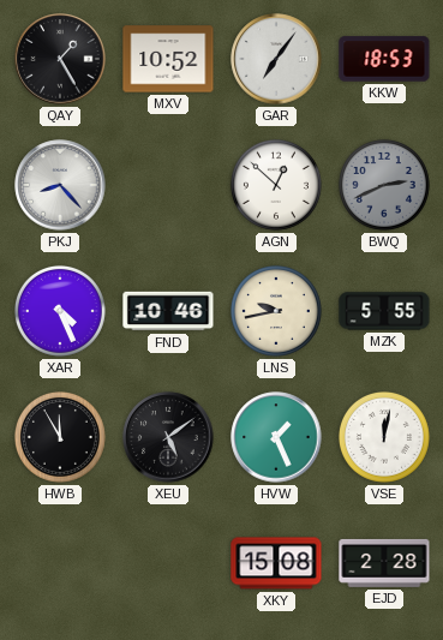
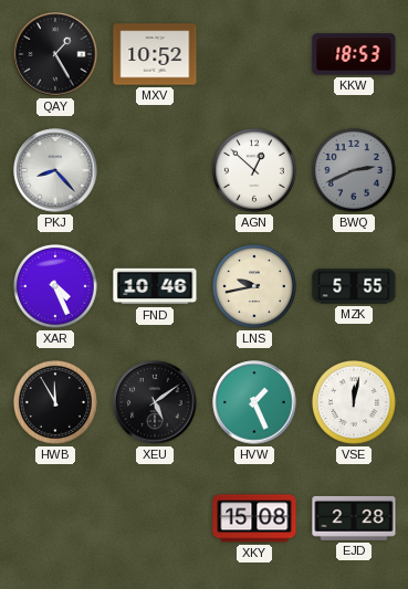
GAR: 7:06 -> none (276, 59)
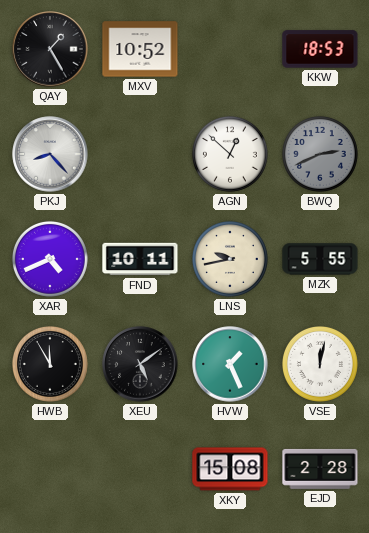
XAR: 4:26 -> 4:41 (50, 259)
FND: 10:46 -> 10:11 (140, 259)
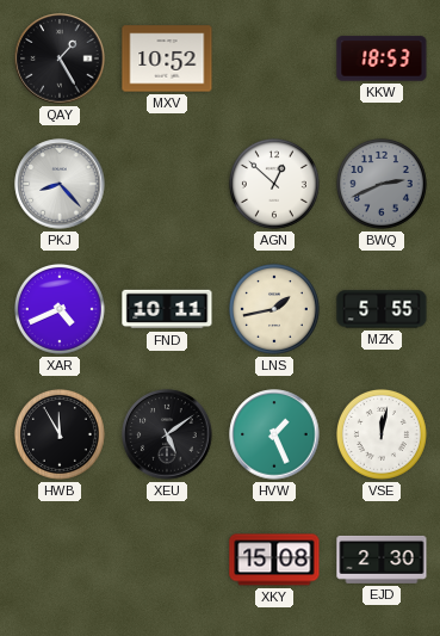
LNS: 9:43 -> 1:43 (274, 309)
EJD: 2:28 -> 2:30 (382, 560)
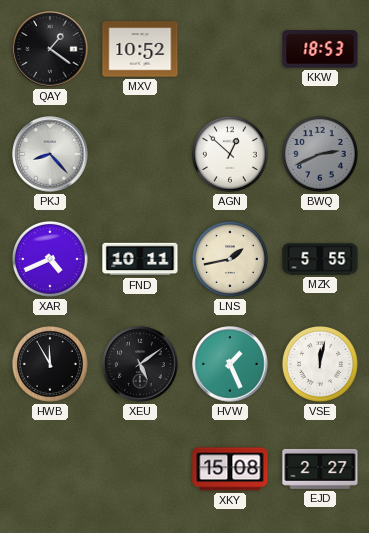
QAY: 1:25 -> 1:21 (50, 49)
EJD: 2:30 -> 2:27 (320, 469)
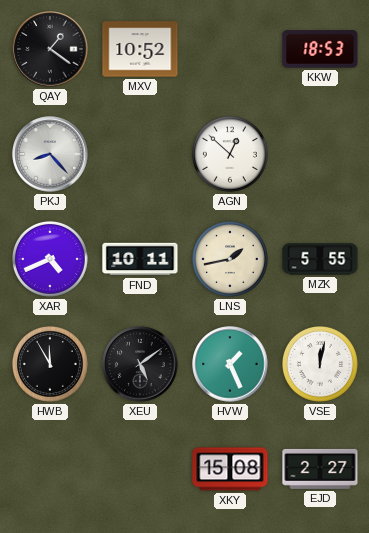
BWQ: 2:41 -> none (320, 154)
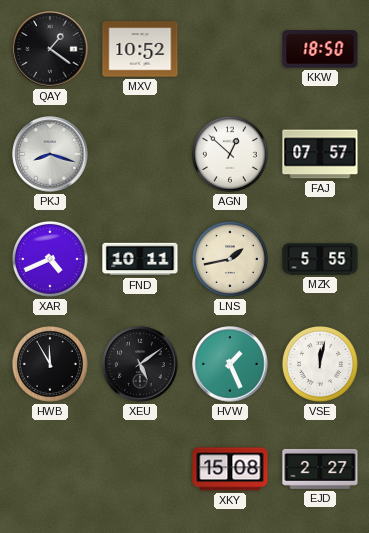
KKW: 18:53 -> 18:50 (320, 49)
PKJ: 8:23 -> 8:18 (50, 154)
FAJ: none -> 07:57 (320, 154)
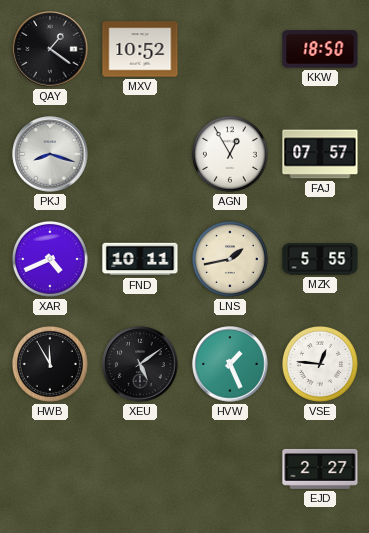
AGN: 12:52 -> 12:55 (230, 154)
VSE: 12:02 -> 12:46 (320, 364)
XKY: 15:08 -> none (230, 469)
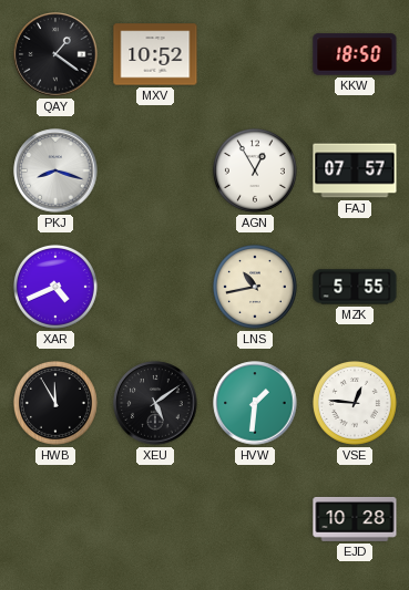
FND: 10:11 -> none (140, 259)
LNS: 1:43 -> 10:43 (255, 287)
HVW: 1:26 -> 1:31 (255, 403)
EJD: 2:27 -> 10:28 (355, 519)
